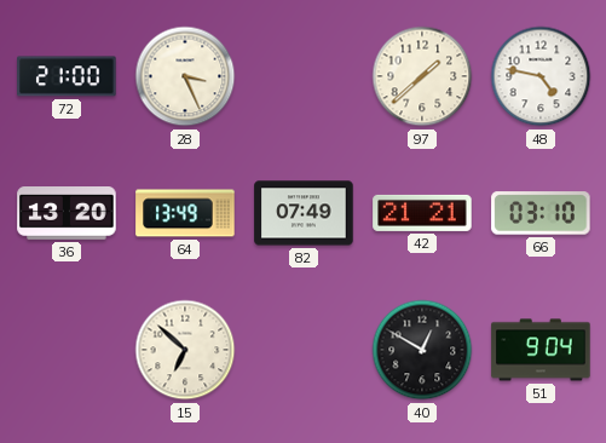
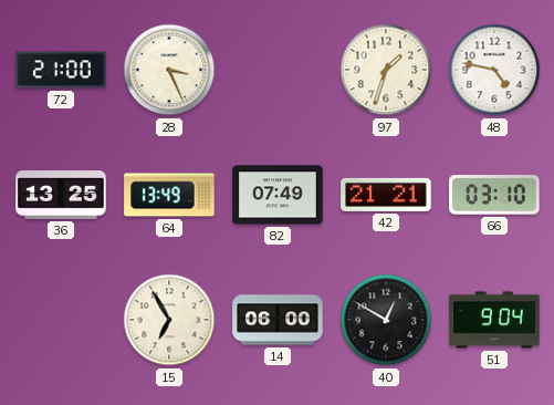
97: 1:38 -> 1:33 (386, 70)
36: 13:20 -> 13:25 (61, 196)
15: 6:52 -> 6:55 (169, 320)
14: none -> 06:00 (278, 320)
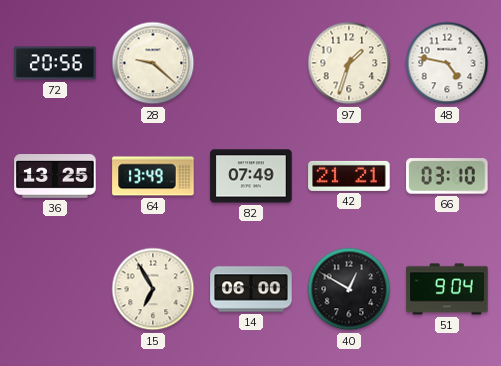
72: 21:00 -> 20:56 (55, 63)
28: 3:26 -> 9:22 (153, 63)
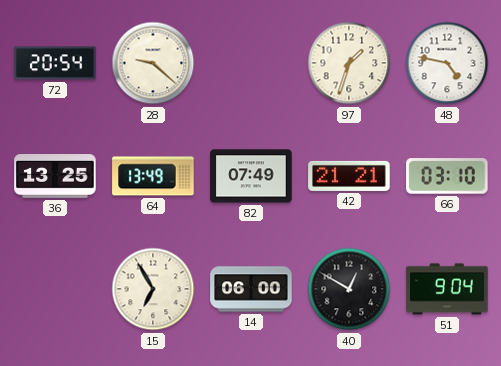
72: 20:56 -> 20:54 (55, 63)
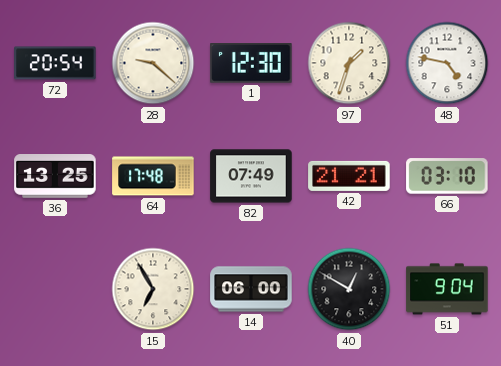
1: none -> 12:30 (251, 64)
64: 13:49 -> 17:48 (153, 176)
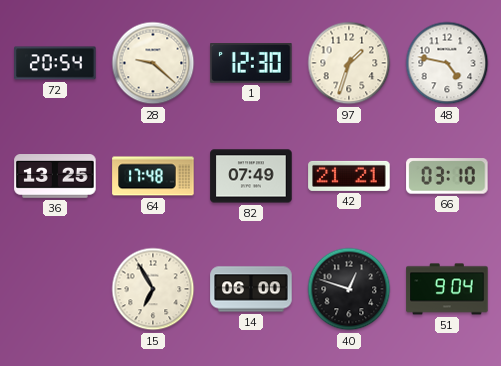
40: 12:50 -> 12:48 (349, 289)
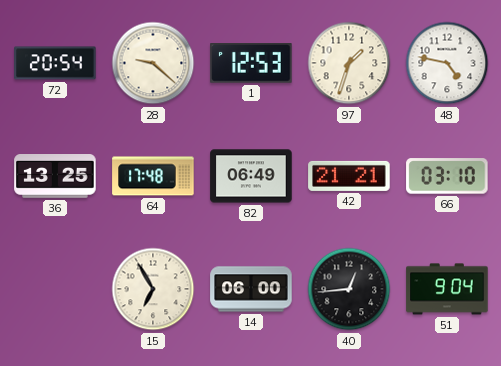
1: 12:30 -> 12:53 (251, 64)
82: 07:49 -> 06:49 (251, 176)
40: 12:48 -> 12:44 (349, 289)
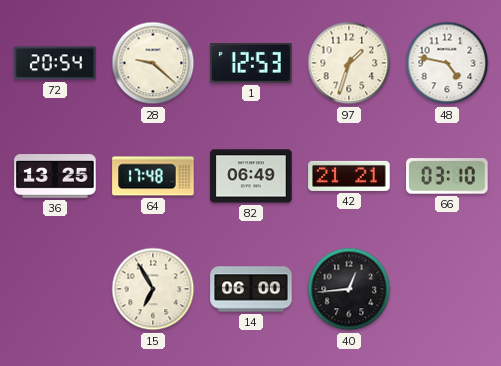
51: 9:04 -> none (447, 289)
